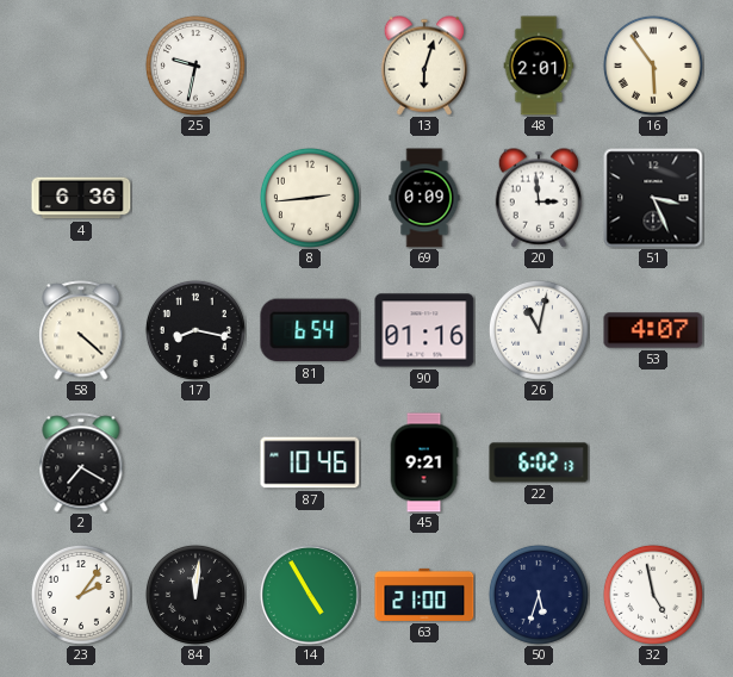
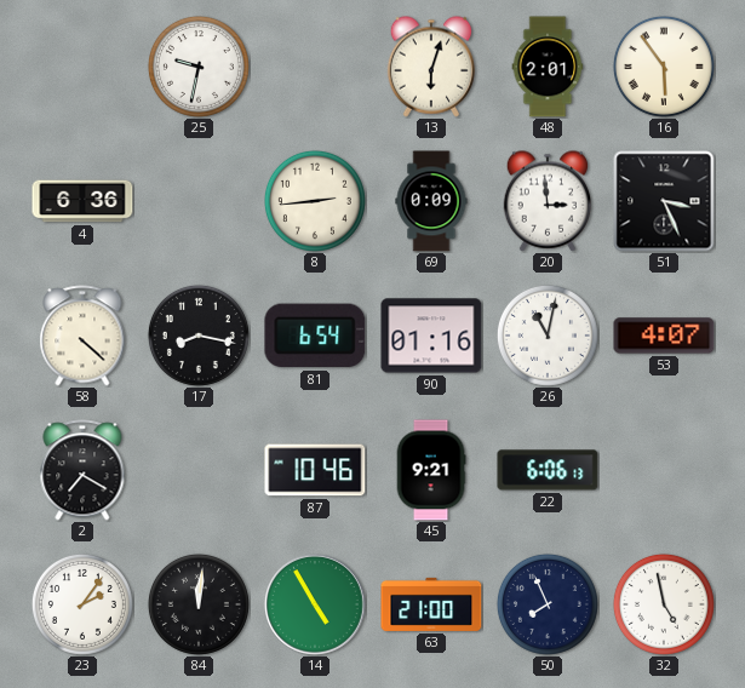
22: 6:02 -> 6:06 (548, 470)
50: 5:33 -> 7:56 (548, 604)
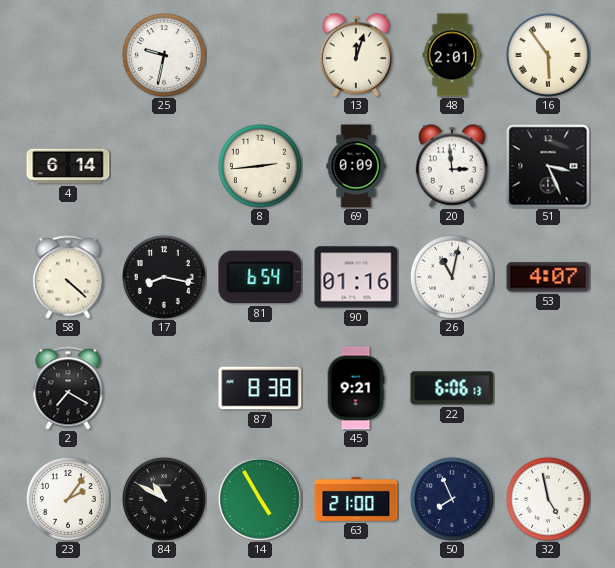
13: 6:03 -> 12:03 (356, 55)
4: 6:36 -> 6:14 (68, 166)
87: 10:46 -> 8:38 (260, 388)
84: 12:01 -> 10:50 (164, 499)
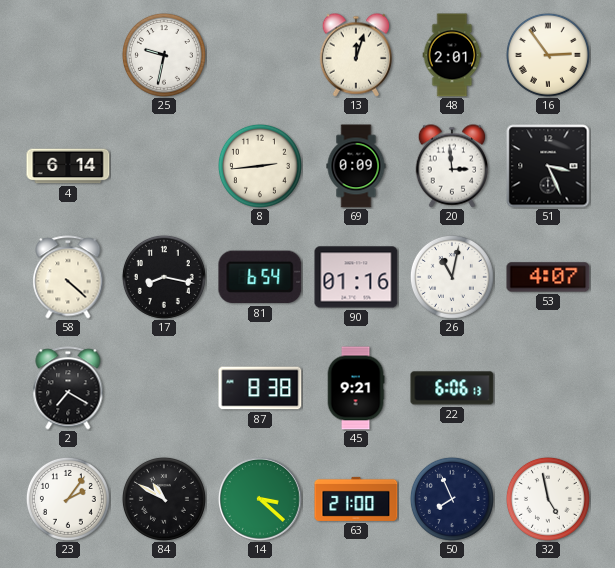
16: 5:54 -> 2:54 (548, 55)
14: 4:55 -> 3:22 (261, 500)
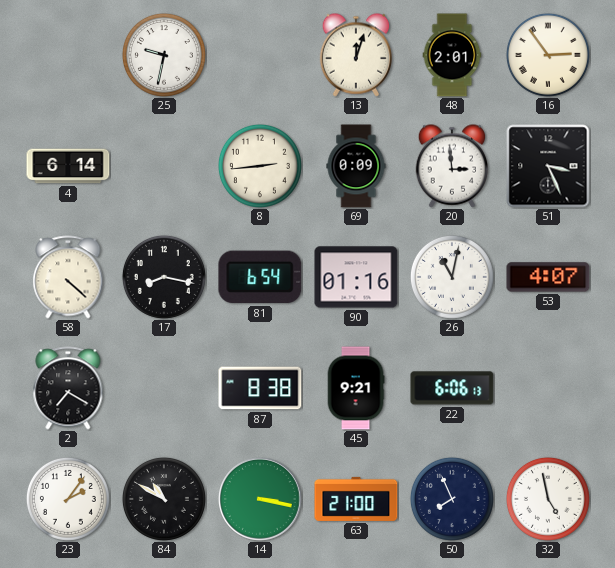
14: 3:22 -> 3:17 (261, 500)
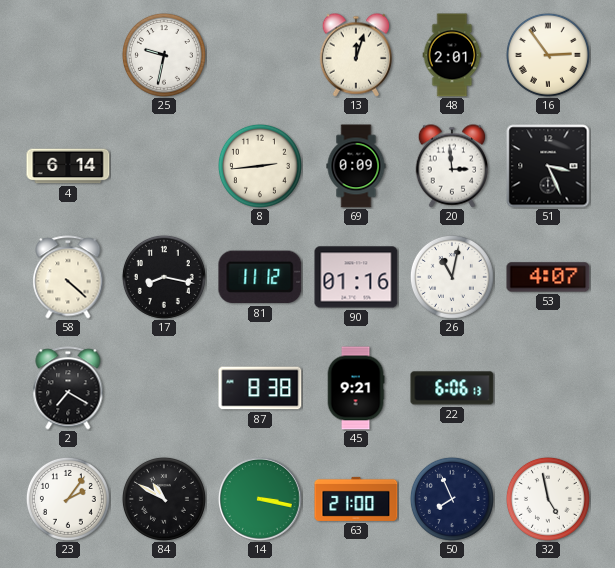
81: 6:54 -> 11:12 (260, 277)
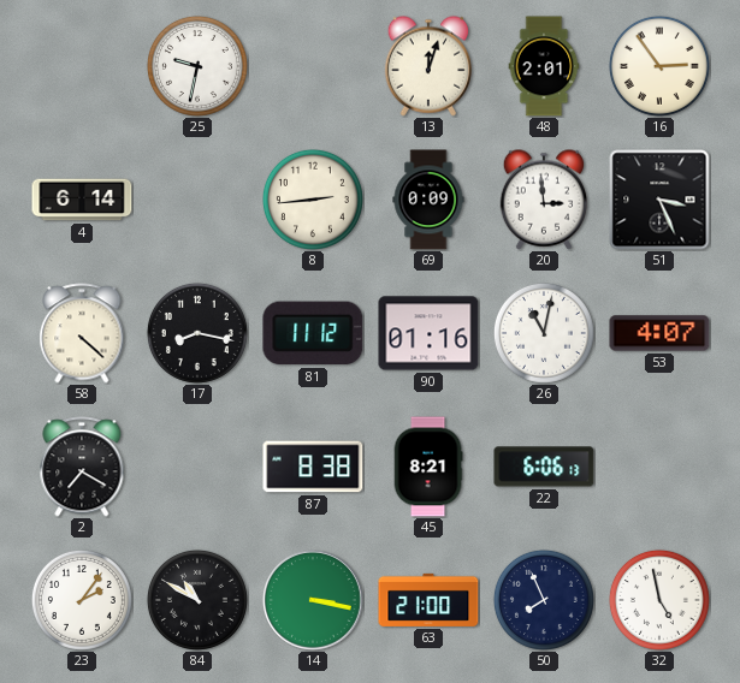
45: 9:21 -> 8:21 (428, 467)
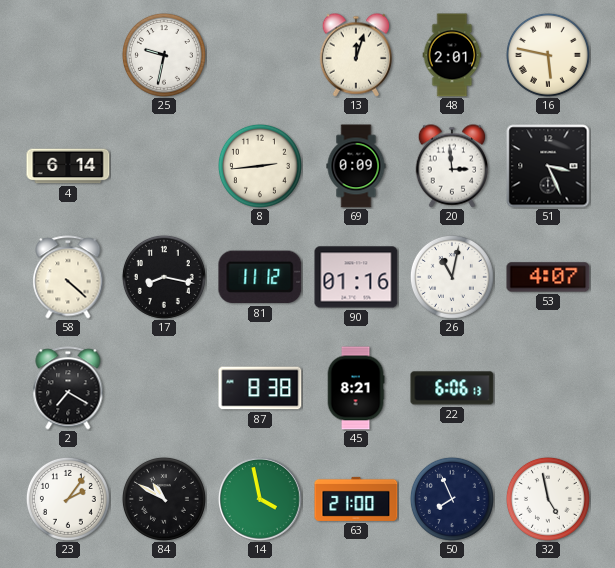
16: 2:54 -> 5:47 (548, 55)
14: 3:17 -> 3:58 (261, 500)
